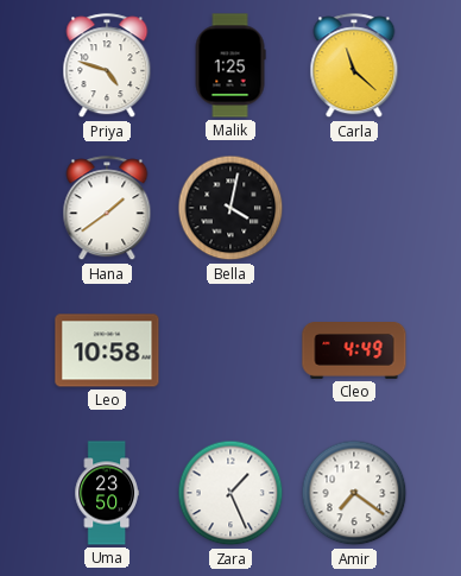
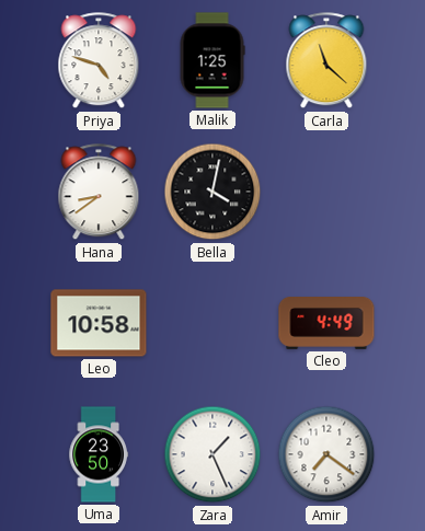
Hana: 1:39 -> 8:39 (99, 193)
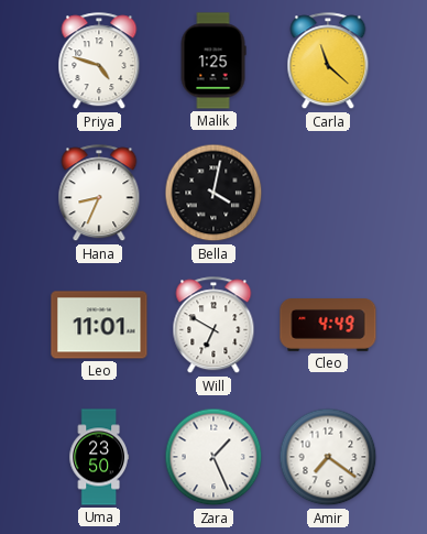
Hana: 8:39 -> 8:34 (99, 194)
Leo: 10:58 -> 11:01 (99, 325)
Will: none -> 6:50 (214, 326)
